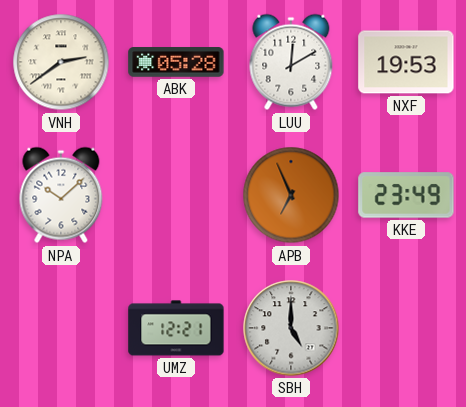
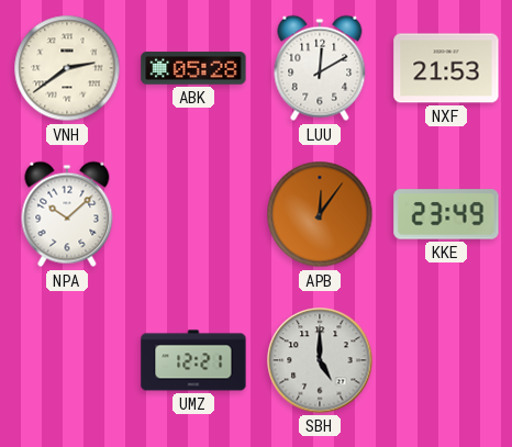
NXF: 19:53 -> 21:53 (446, 68)
APB: 6:56 -> 12:06 (320, 214)
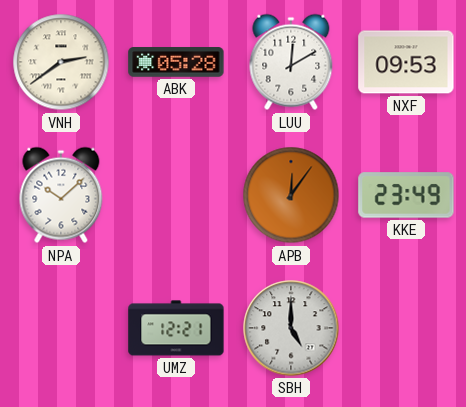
NXF: 21:53 -> 09:53 (406, 62)
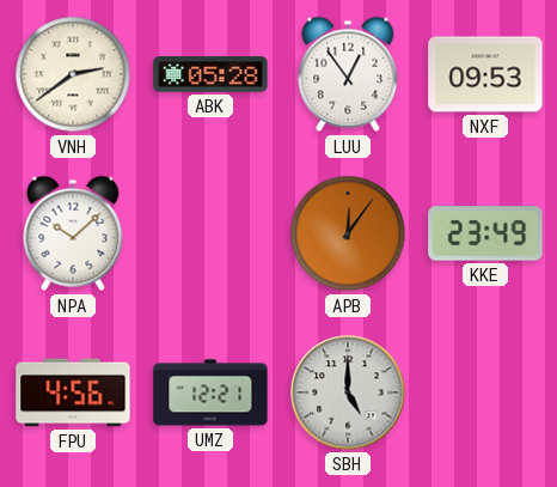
LUU: 12:10 -> 12:54 (348, 74)
FPU: none -> 4:56 (73, 392)
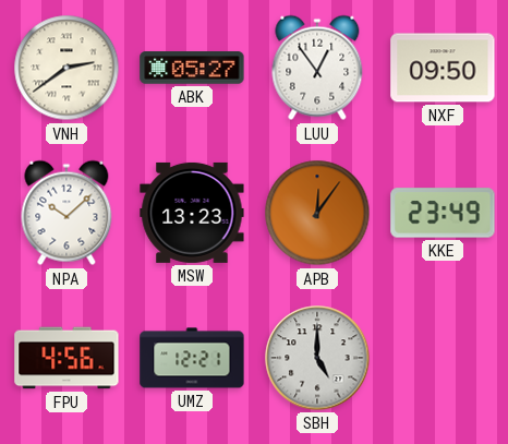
ABK: 05:28 -> 05:27 (192, 68)
NXF: 09:53 -> 09:50 (443, 68)
MSW: none -> 13:23 (192, 213)
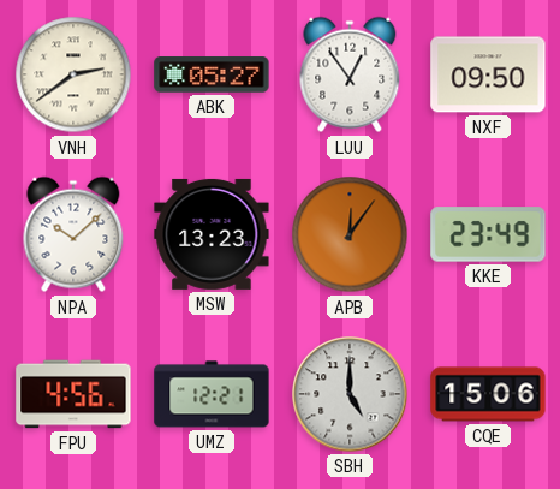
CQE: none -> 15:06 (488, 394)
